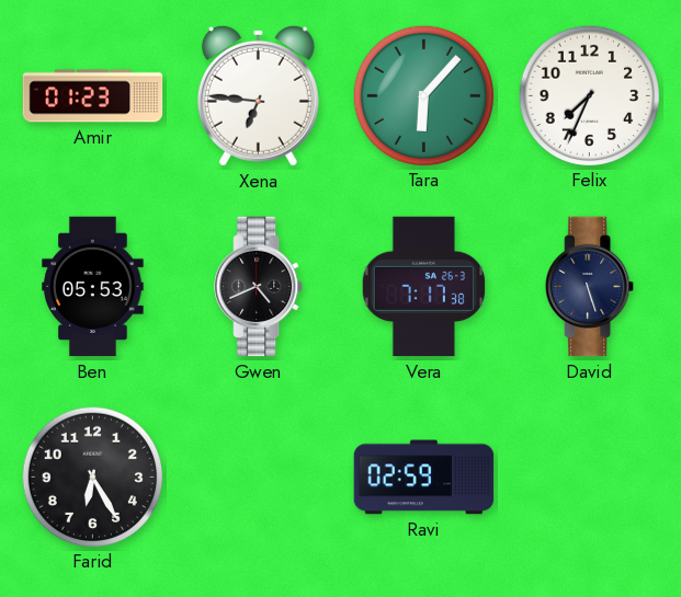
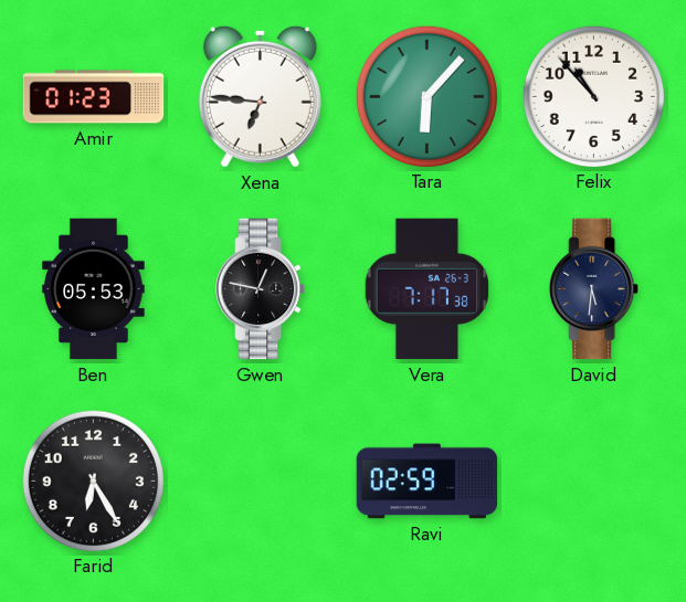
Felix: 7:34 -> 10:53 (593, 96)
Gwen: 4:41 -> 12:47 (261, 289)
David: 5:27 -> 5:31 (594, 289)
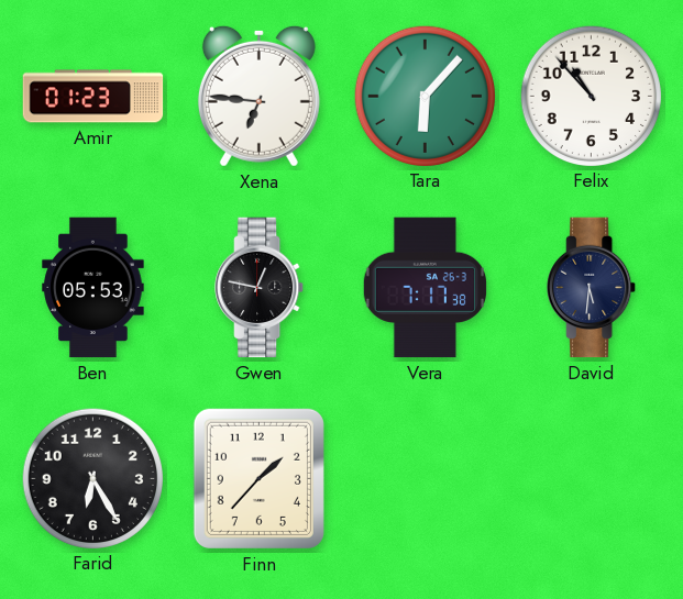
Finn: none -> 1:37 (258, 478)
Ravi: 02:59 -> none (428, 482)
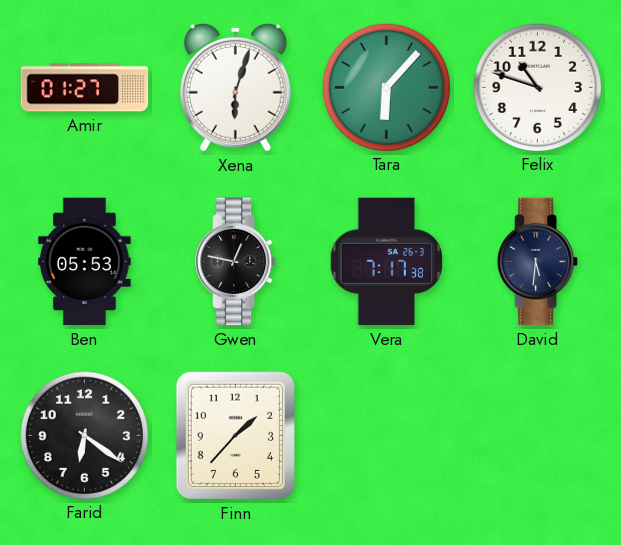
Amir: 01:23 -> 01:27 (85, 88)
Xena: 6:46 -> 6:03 (235, 87)
Felix: 10:53 -> 10:48 (537, 87)
Farid: 6:25 -> 6:21 (84, 435)
